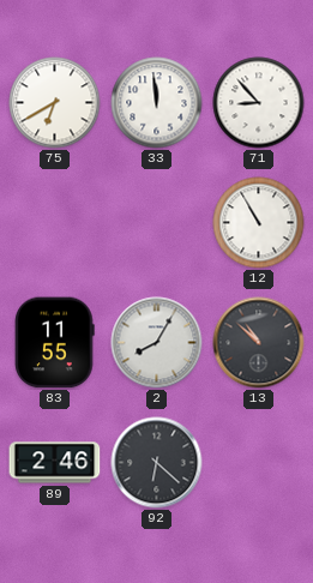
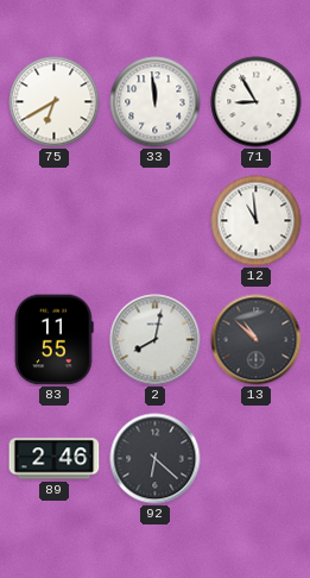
71: 8:53 -> 8:55 (257, 102)
12: 10:55 -> 10:59 (257, 221)
2: 8:05 -> 8:02 (156, 340)
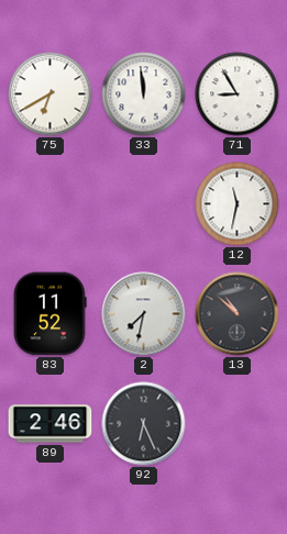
12: 10:59 -> 11:32 (238, 204)
83: 11:55 -> 11:52 (51, 314)
2: 8:02 -> 7:32 (144, 314)
92: 6:22 -> 6:26 (144, 424)
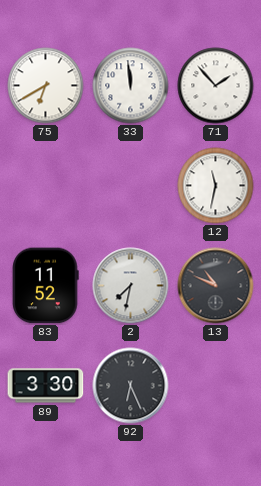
71: 8:55 -> 1:53 (216, 86)
13: 10:52 -> 10:49 (216, 286)
89: 2:46 -> 3:30 (46, 386)
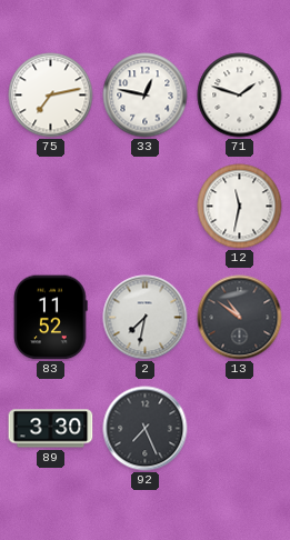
75: 6:40 -> 7:13 (51, 96)
33: 11:59 -> 12:47 (146, 96)
71: 1:53 -> 1:48 (240, 96)
13: 10:49 -> 10:51 (240, 318)
92: 6:26 -> 7:26 (146, 429)
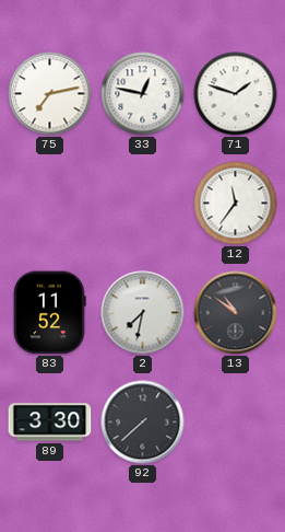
12: 11:32 -> 11:36 (236, 204)
92: 7:26 -> 7:38 (143, 423)
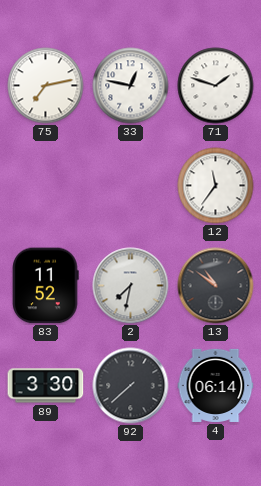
4: none -> 06:14 (216, 385)
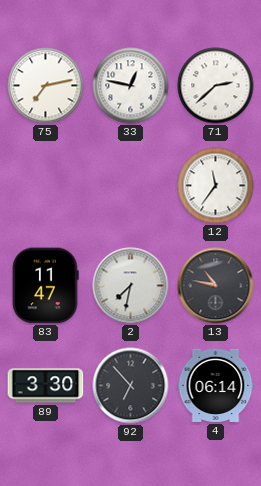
71: 1:48 -> 2:38 (216, 86)
83: 11:52 -> 11:47 (46, 286)
13: 10:51 -> 10:47 (216, 286)
92: 7:38 -> 6:53 (131, 386)
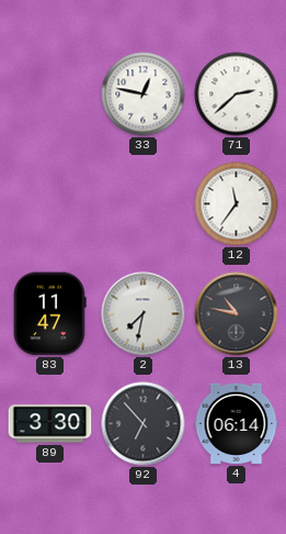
75: 7:13 -> none (46, 86)
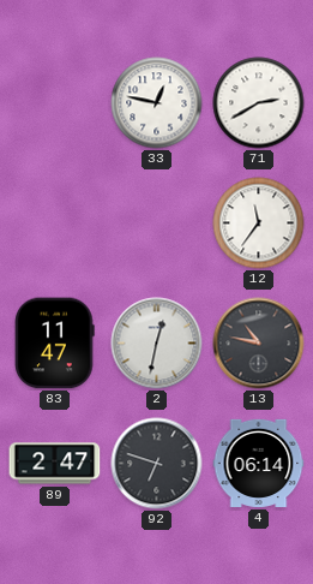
71: 2:38 -> 2:40 (259, 103)
2: 7:32 -> 12:32 (157, 344)
89: 3:30 -> 2:47 (55, 464)
92: 6:53 -> 6:48 (157, 464)
